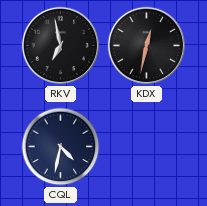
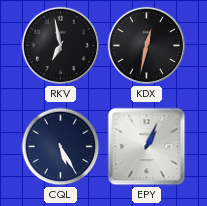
CQL: 4:32 -> 5:25 (61, 147)
EPY: none -> 1:04 (147, 147)
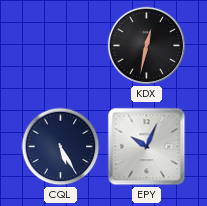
RKV: 6:58 -> none (61, 46)
EPY: 1:04 -> 10:04 (147, 147)
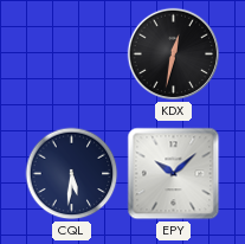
CQL: 5:25 -> 5:31 (72, 174)
EPY: 10:04 -> 10:08 (174, 174)
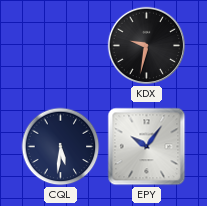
KDX: 12:32 -> 9:32 (147, 46)
EPY: 10:08 -> 10:06 (147, 147)
